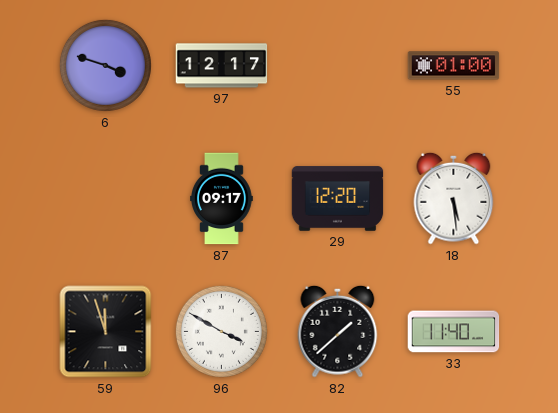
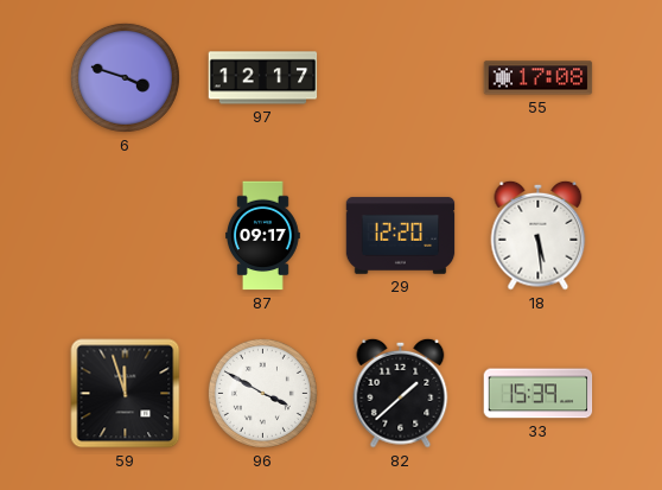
55: 01:00 -> 17:08 (539, 78)
33: 11:40 -> 15:39 (539, 394)
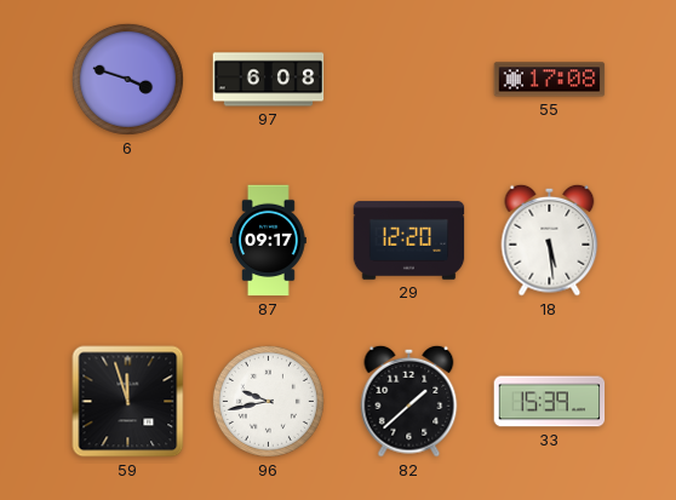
97: 12:17 -> 6:08 (269, 80)
96: 3:50 -> 9:43 (268, 401)
